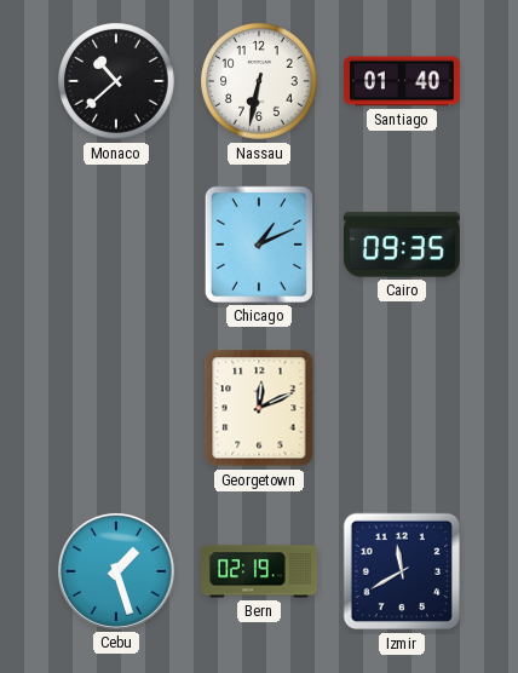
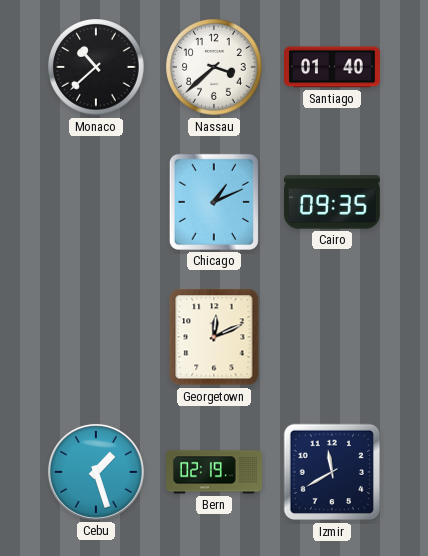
Nassau: 6:32 -> 3:38 (214, 67)
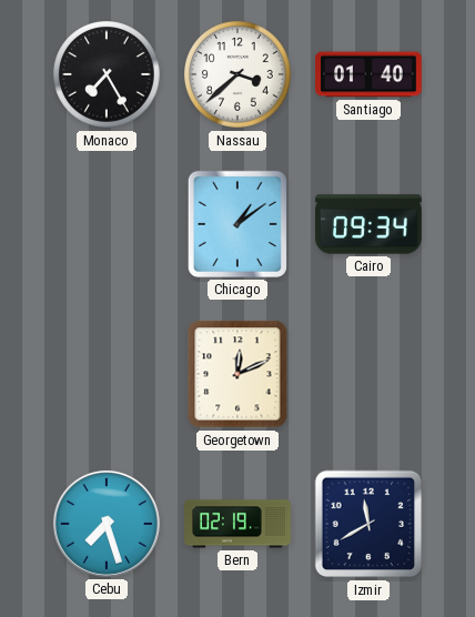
Monaco: 10:38 -> 7:25 (107, 74)
Chicago: 1:11 -> 1:09 (238, 224)
Cairo: 09:35 -> 09:34 (370, 224)
Cebu: 1:27 -> 7:27 (107, 524)
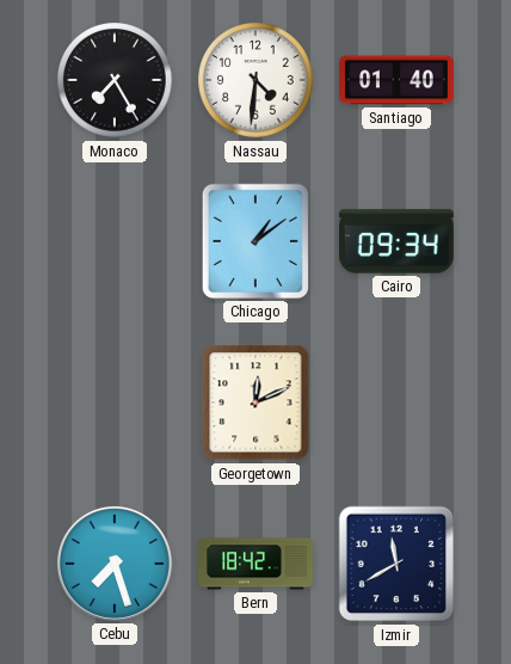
Nassau: 3:38 -> 4:31 (255, 80)
Bern: 02:19 -> 18:42 (255, 564)
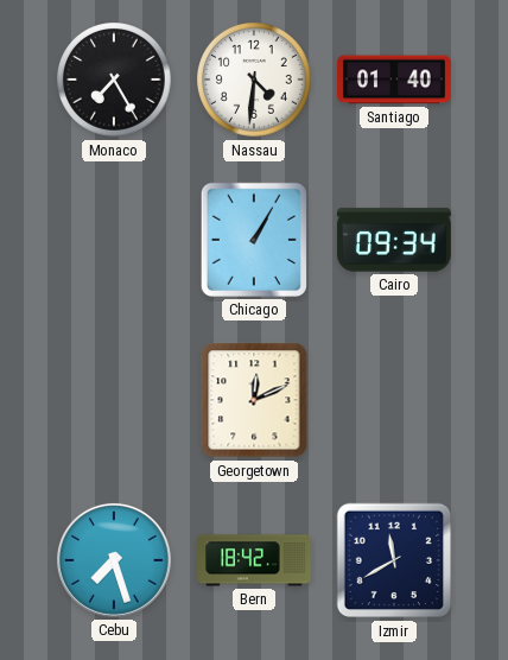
Chicago: 1:09 -> 1:05 (254, 240)
